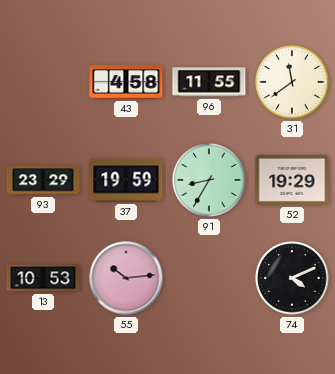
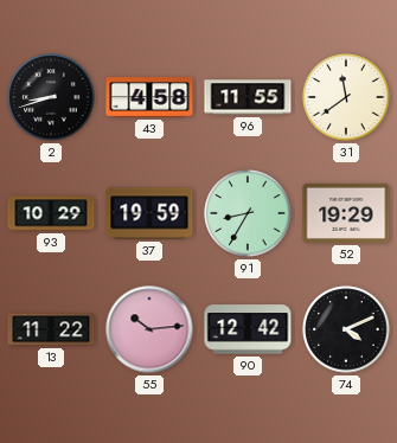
2: none -> 8:42 (51, 97)
93: 23:29 -> 10:29 (51, 213)
13: 10:53 -> 11:22 (51, 329)
90: none -> 12:42 (248, 329)
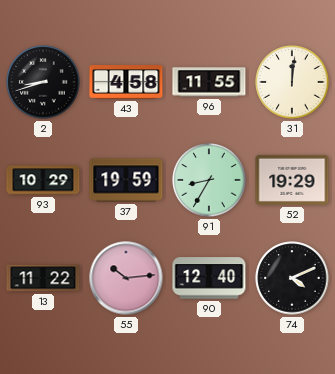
31: 11:39 -> 12:01 (292, 82)
90: 12:42 -> 12:40 (209, 278)
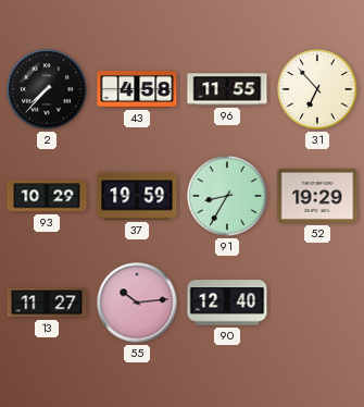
2: 8:42 -> 7:37 (47, 89)
31: 12:01 -> 6:53 (317, 89)
13: 11:22 -> 11:27 (47, 303)
74: 4:11 -> none (292, 278)
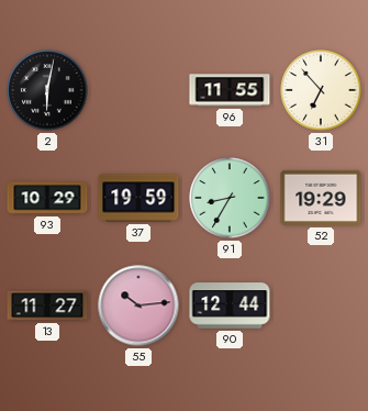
2: 7:37 -> 6:02 (47, 90)
43: 4:58 -> none (137, 90)
90: 12:40 -> 12:44 (230, 306)
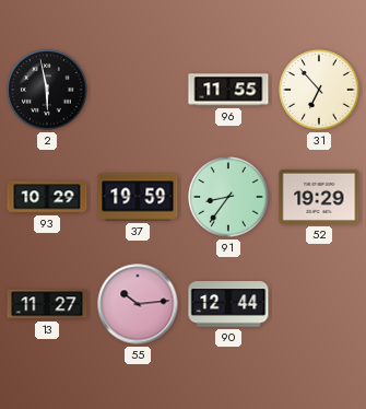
2: 6:02 -> 5:58 (47, 90)
91: 8:35 -> 8:36 (228, 197)
